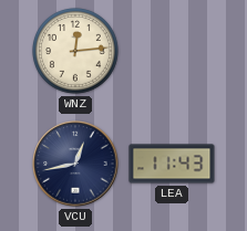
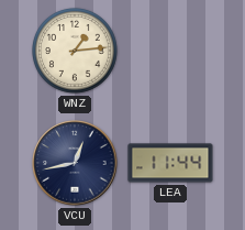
WNZ: 12:14 -> 1:14 (76, 52)
LEA: 11:43 -> 11:44 (170, 163)
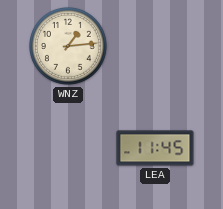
VCU: 12:43 -> none (75, 163)
LEA: 11:44 -> 11:45 (155, 148)
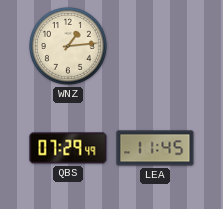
QBS: none -> 07:29 (68, 148)
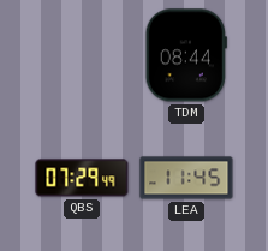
WNZ: 1:14 -> none (69, 47)
TDM: none -> 08:44 (186, 55)
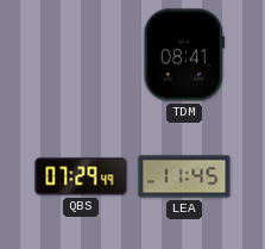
TDM: 08:44 -> 08:41 (184, 55)
